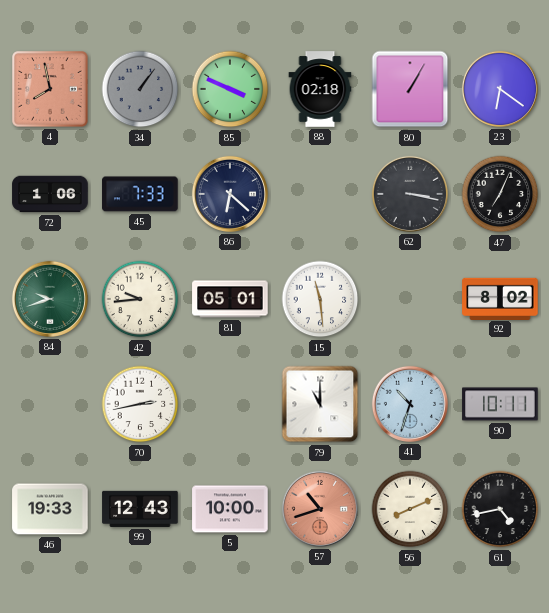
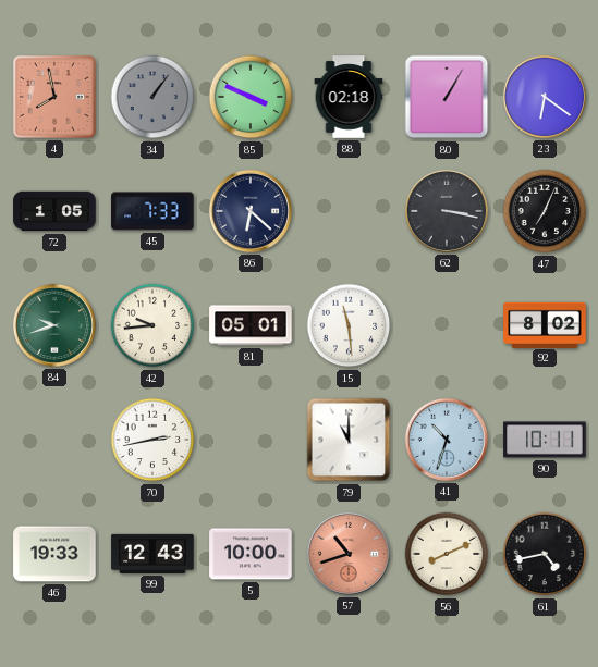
72: 1:06 -> 1:05 (54, 211)
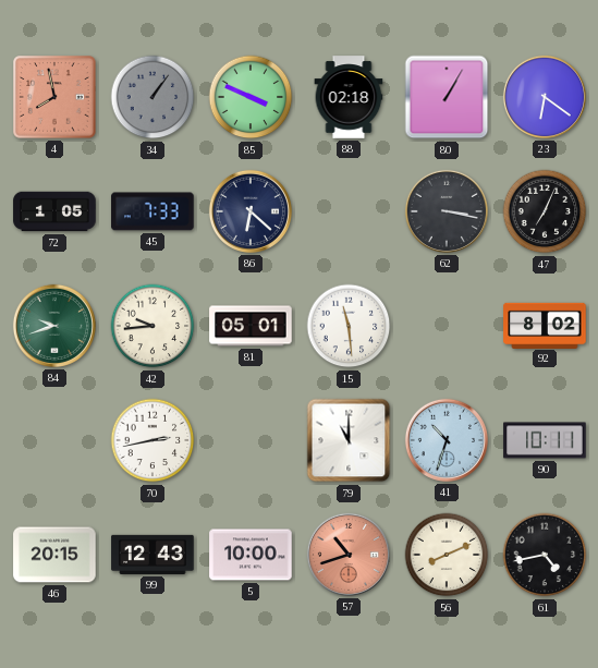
46: 19:33 -> 20:15 (54, 555)
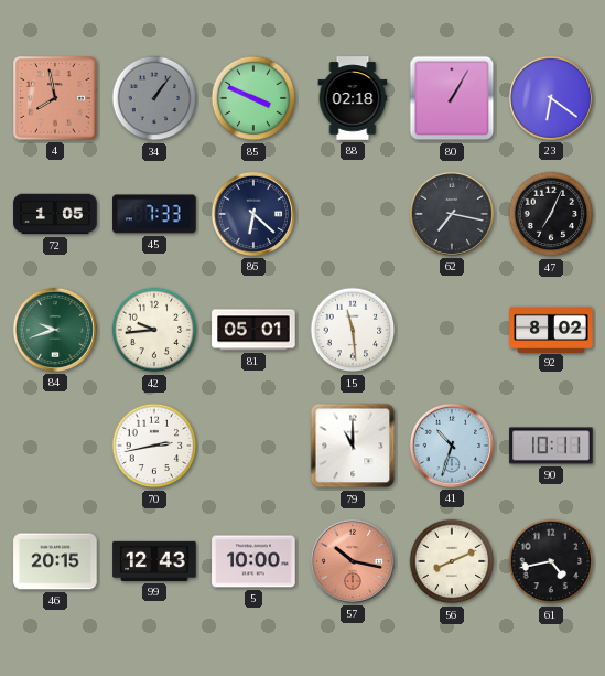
62: 3:17 -> 7:17 (452, 214)
57: 10:42 -> 10:17 (353, 561)
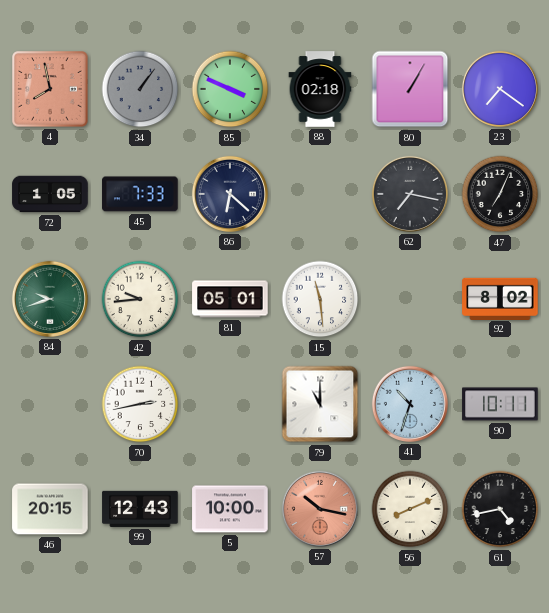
23: 6:21 -> 7:21 (500, 89)
